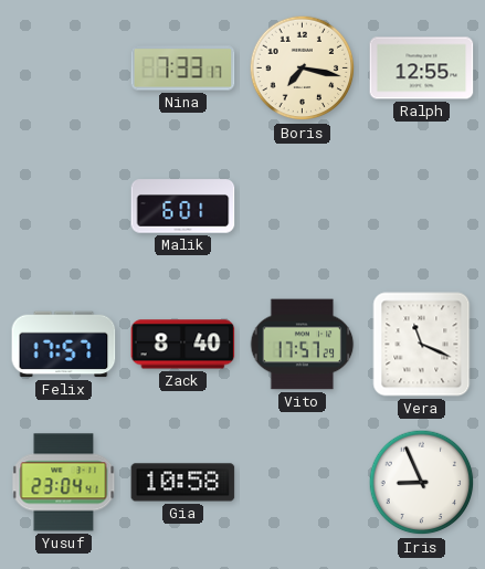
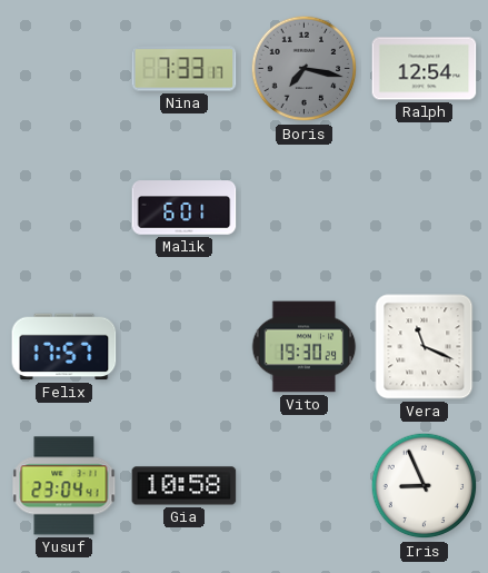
Boris dial: cream -> grey (305, 69)
Ralph: 12:55 -> 12:54 (425, 69)
Zack: 8:40 -> none (183, 345)
Vito: 17:57 -> 19:30 (305, 347)
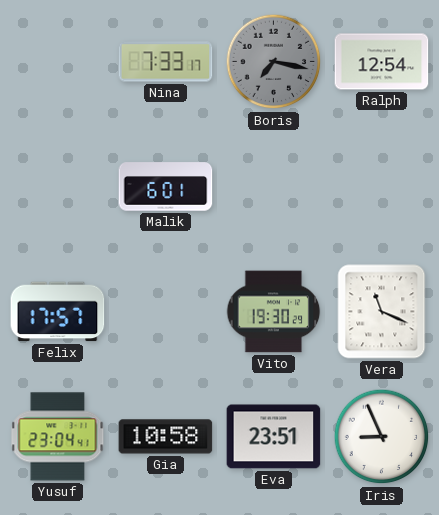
Eva: none -> 23:51 (274, 437)
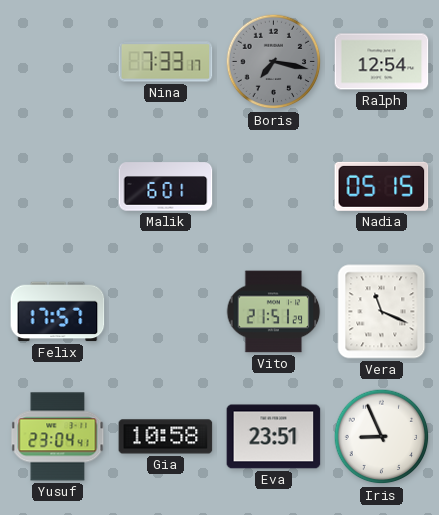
Nadia: none -> 05:15 (382, 186)
Vito: 19:30 -> 21:51 (274, 312)
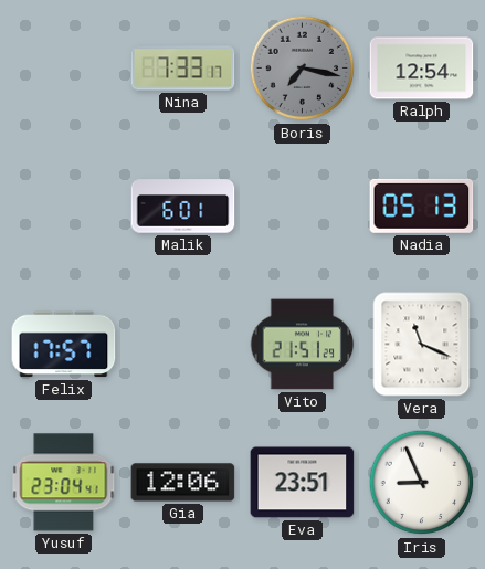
Nadia: 05:15 -> 05:13 (422, 206)
Gia: 10:58 -> 12:06 (183, 483)
